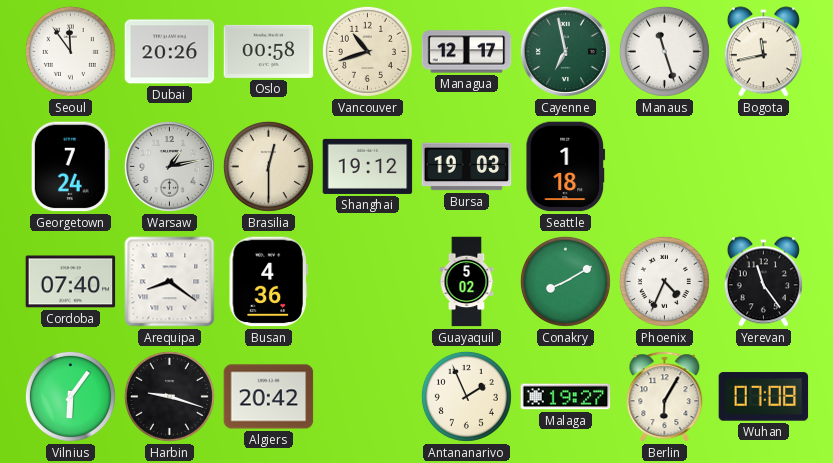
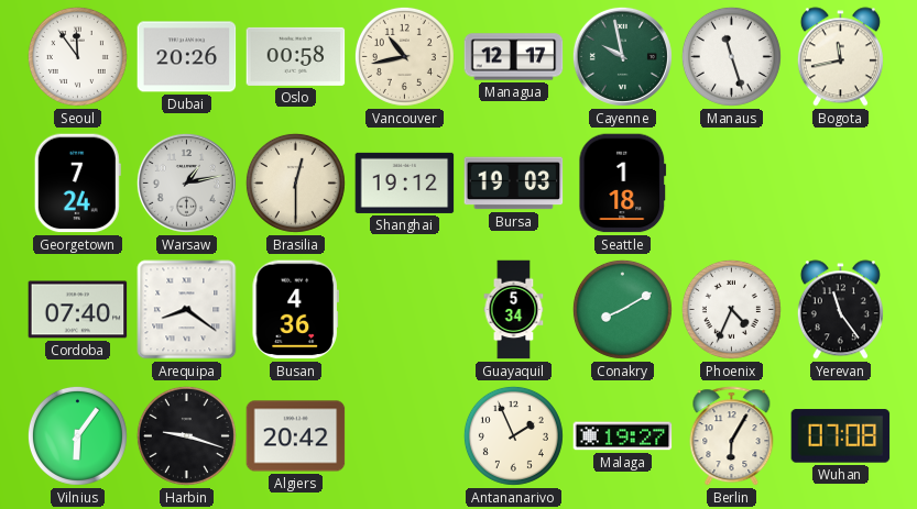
Vancouver: 10:42 -> 10:43 (404, 56)
Cayenne: 6:58 -> 9:58 (622, 56)
Guayaquil: 5:02 -> 5:34 (514, 310)
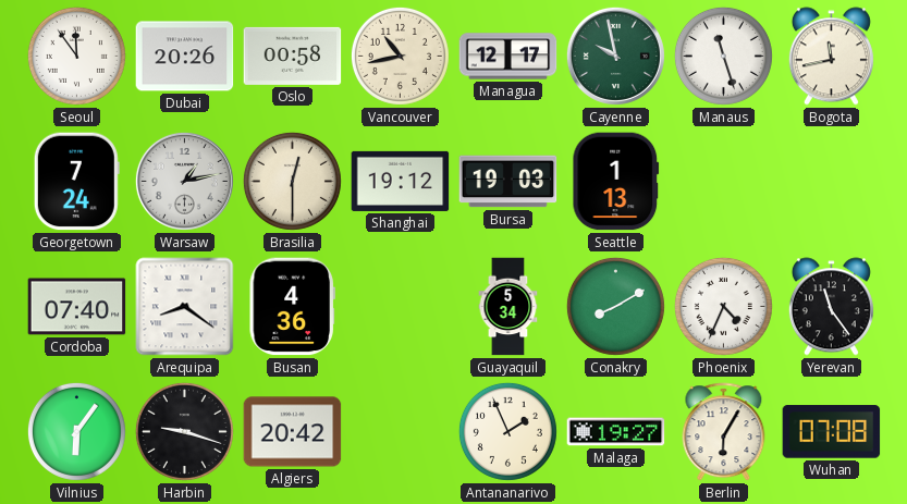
Seattle: 1:18 -> 1:13 (616, 182)
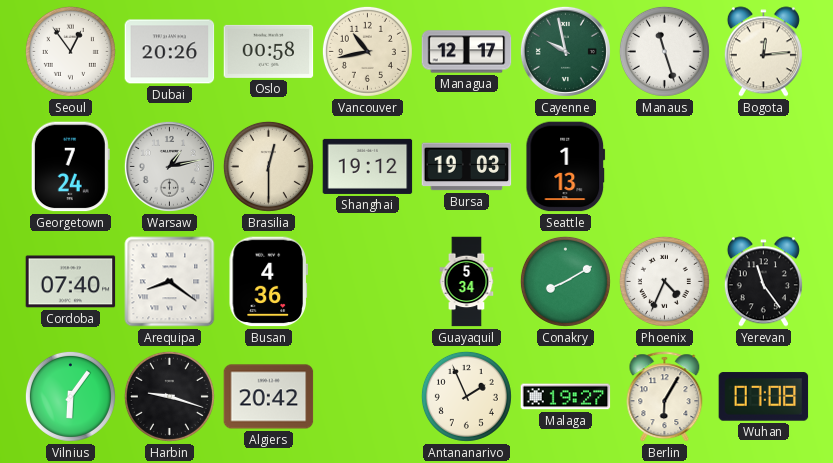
Seoul: 11:54 -> 12:54 (70, 51)
Bogota: 11:43 -> 12:14 (763, 52)
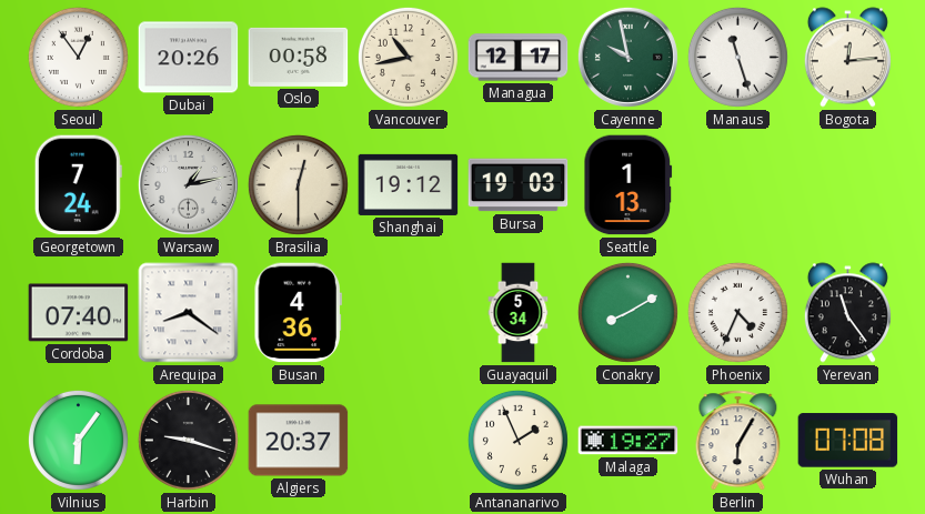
Algiers: 20:42 -> 20:37 (299, 441)
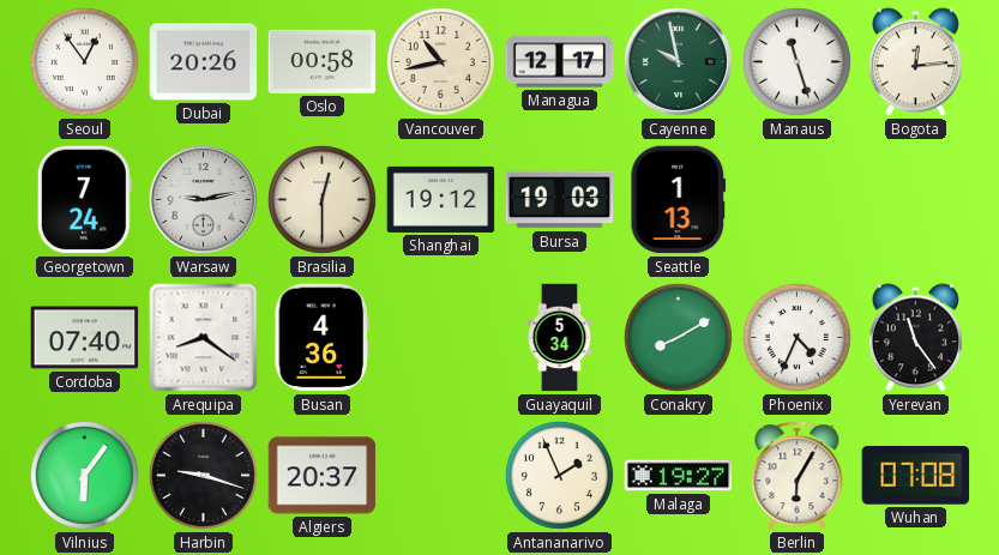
Warsaw: 1:13 -> 9:13 (203, 199)
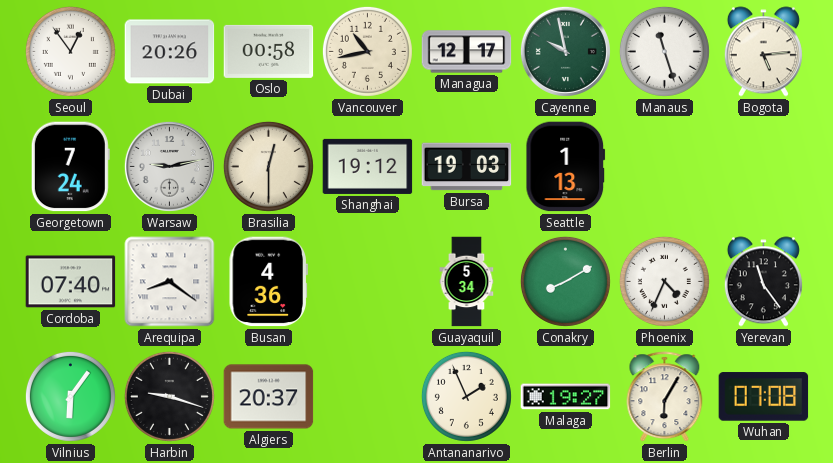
Bogota: 12:14 -> 5:14 (763, 52)
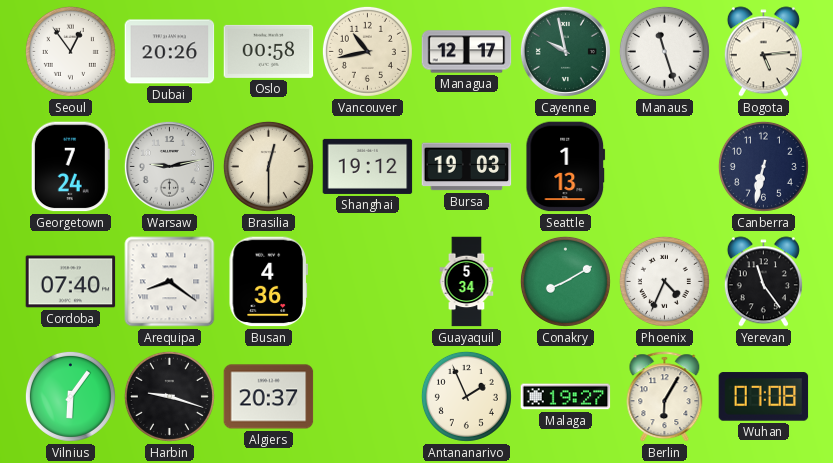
Canberra: none -> 6:32 (763, 166)
